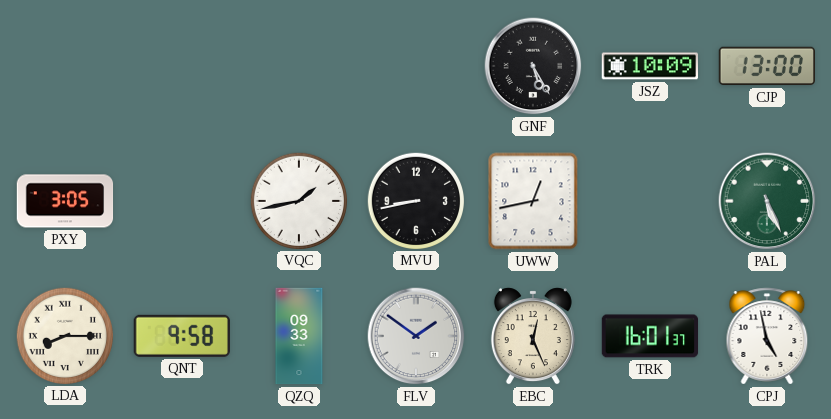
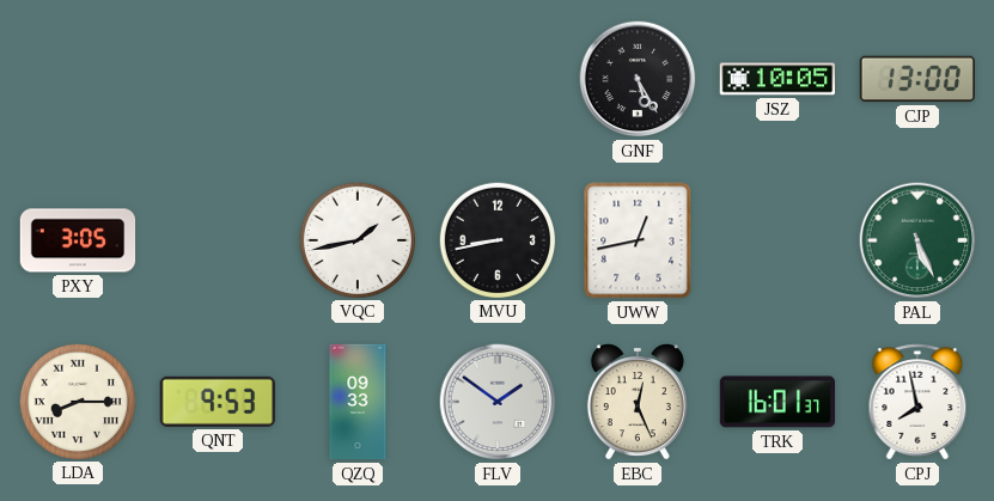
JSZ: 10:09 -> 10:05 (776, 79)
QNT: 9:58 -> 9:53 (218, 402)
CPJ: 4:58 -> 7:58 (917, 402)
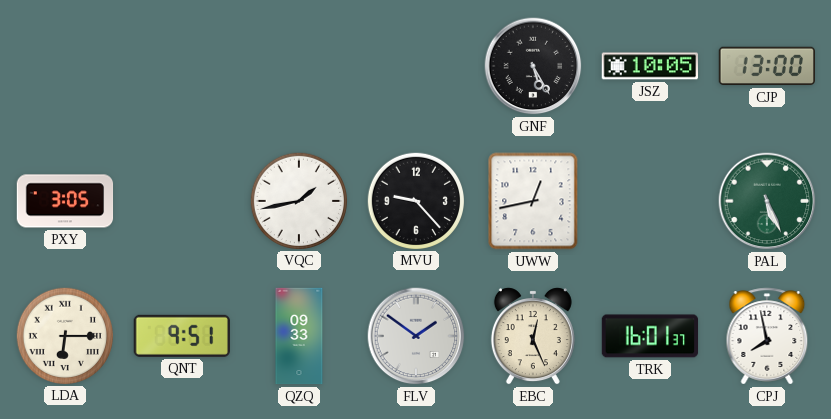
MVU: 8:43 -> 9:23 (415, 200)
LDA: 8:15 -> 6:15 (64, 335)
QNT: 9:53 -> 9:51 (182, 336)
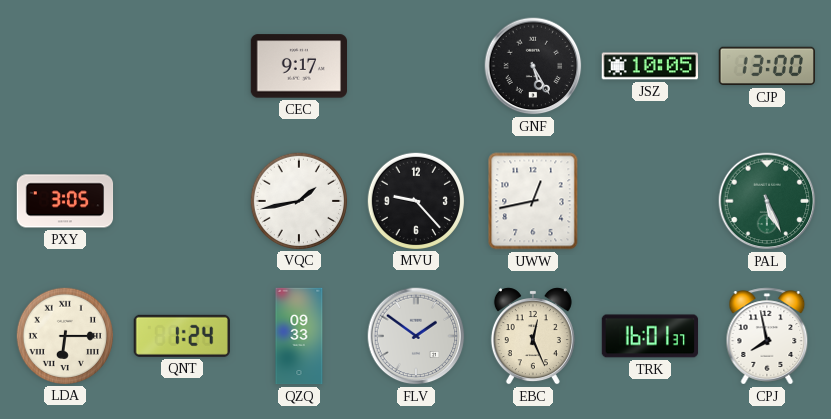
CEC: none -> 9:17 (298, 66)
QNT: 9:51 -> 1:24 (182, 336)
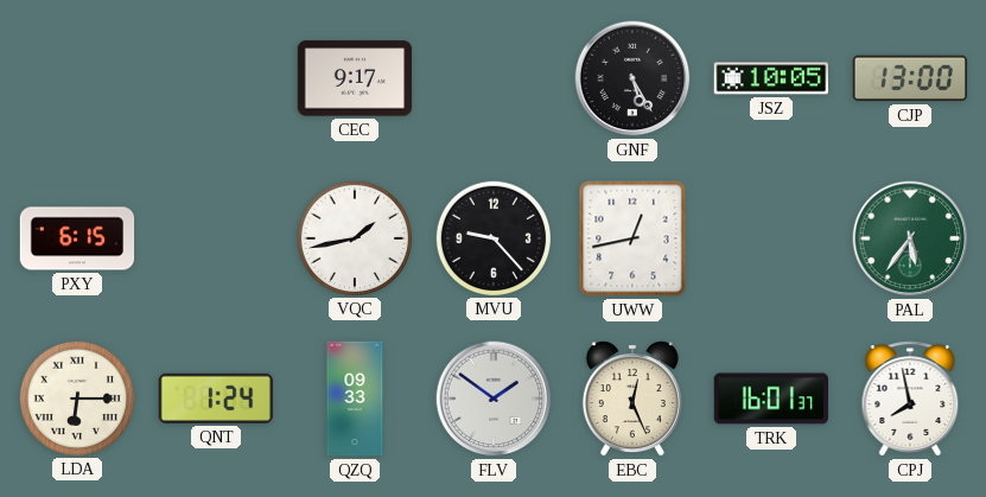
PXY: 3:05 -> 6:15 (77, 238)
PAL: 5:26 -> 5:36 (910, 238)
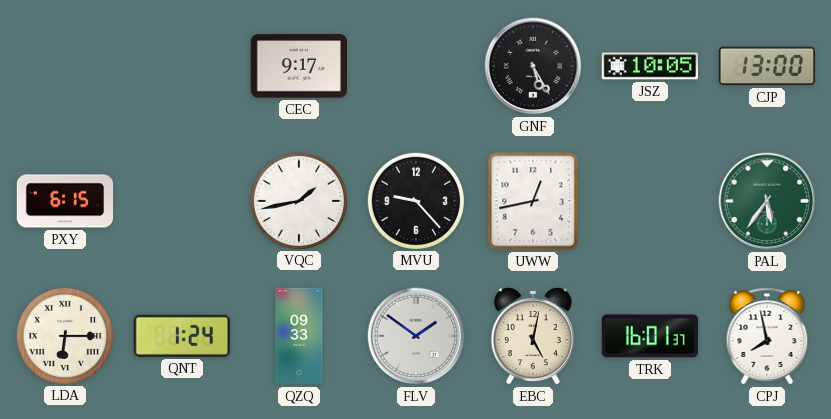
EBC: 12:26 -> 5:02 (533, 336)
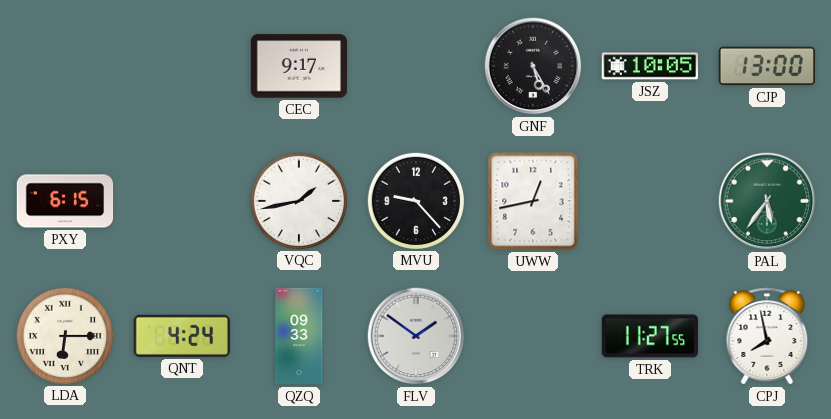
QNT: 1:24 -> 4:24 (182, 336)
EBC: 5:02 -> none (533, 336)
TRK: 16:01 -> 11:27 (650, 336)
